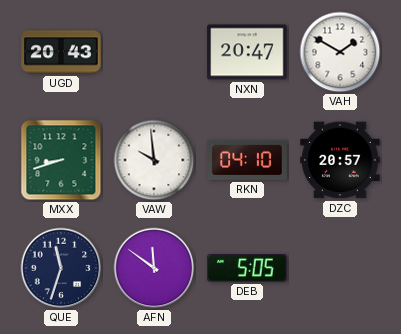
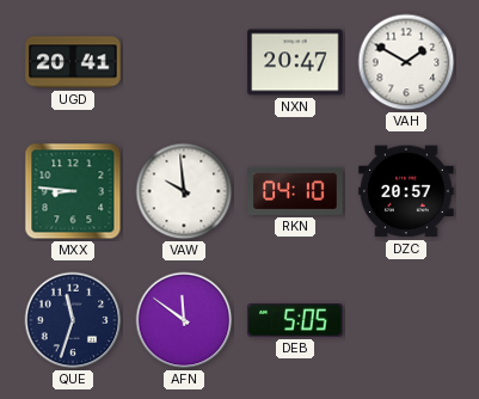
UGD: 20:43 -> 20:41 (73, 62)
MXX: 8:42 -> 8:46 (73, 191)
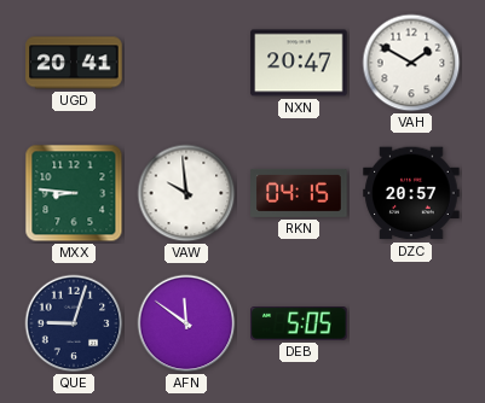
RKN: 04:10 -> 04:15 (299, 193)
QUE: 11:33 -> 9:03 (74, 323)
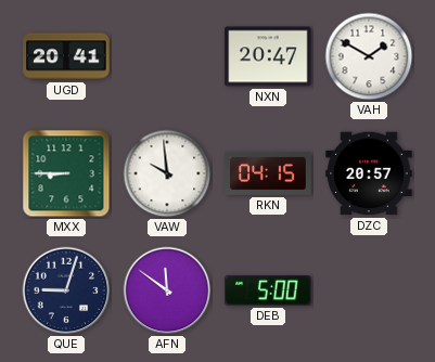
MXX: 8:46 -> 8:45 (66, 173)
DEB: 5:05 -> 5:00 (268, 292)
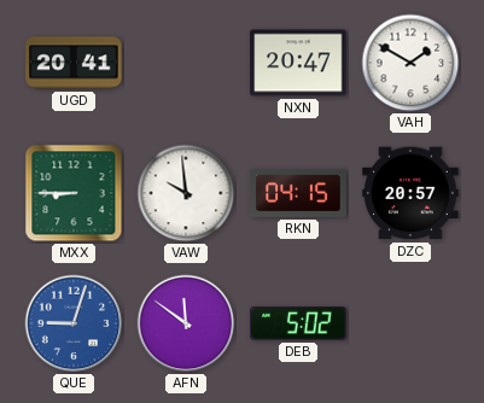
QUE dial: navy -> blue (74, 323)
DEB: 5:00 -> 5:02 (298, 325)
